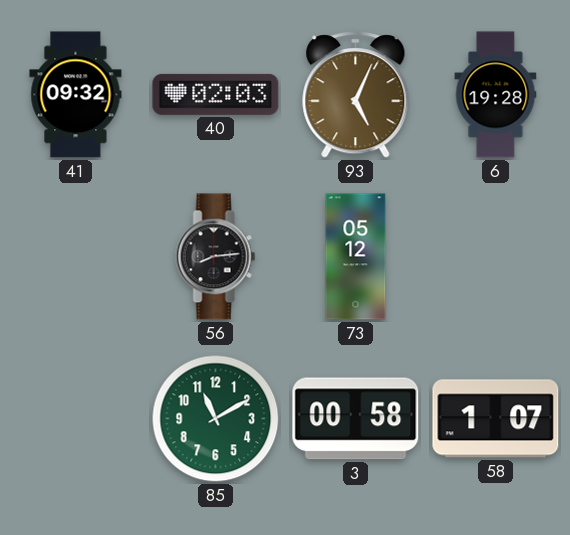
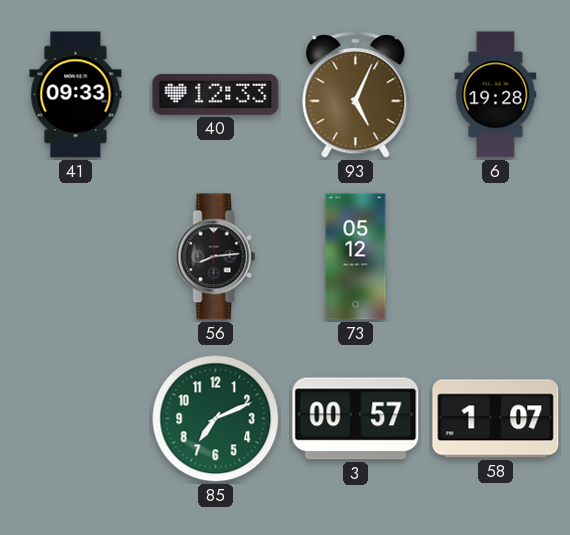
41: 09:32 -> 09:33 (76, 95)
40: 02:03 -> 12:33 (216, 94)
85: 11:10 -> 7:11 (216, 419)
3: 00:58 -> 00:57 (356, 419)
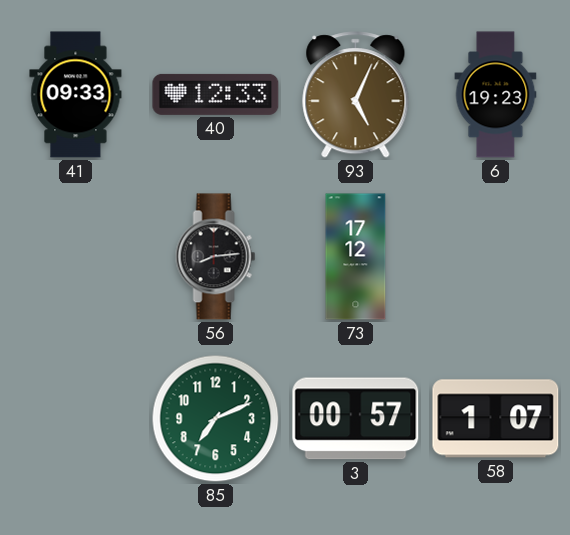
6: 19:28 -> 19:23 (496, 95)
73: 05:12 -> 17:12 (356, 257)
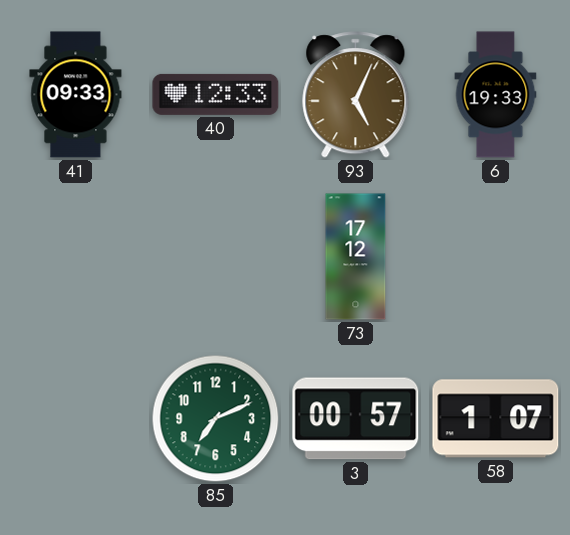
6: 19:23 -> 19:33 (496, 95)
56: 8:14 -> none (216, 257)
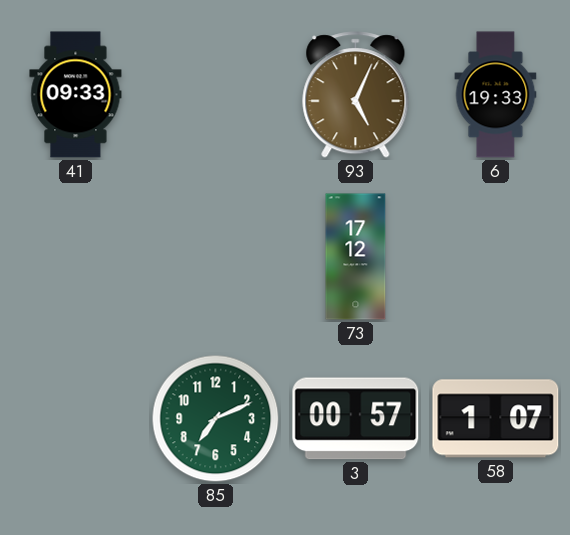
40: 12:33 -> none (216, 94)
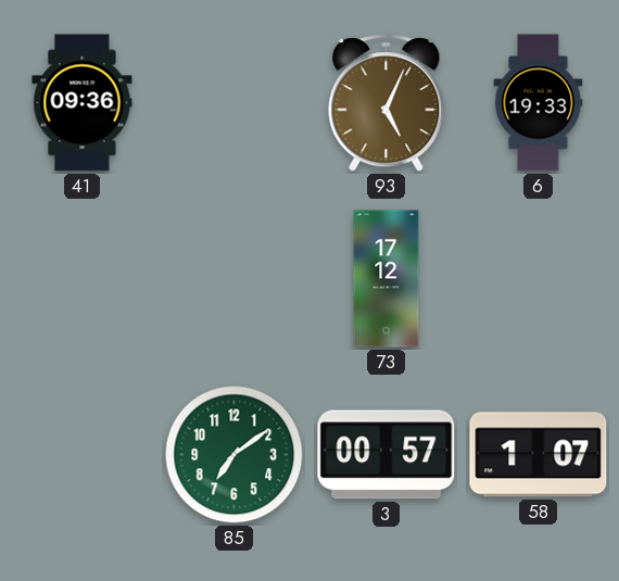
41: 09:33 -> 09:36 (83, 103)
85: 7:11 -> 7:09 (235, 455)
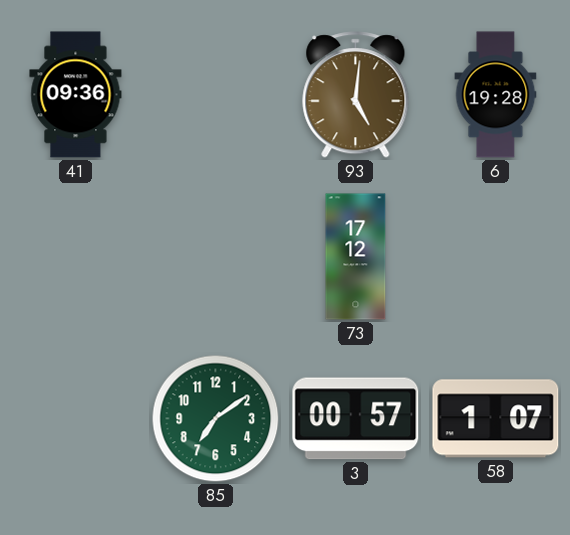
93: 5:04 -> 5:01 (356, 95)
6: 19:33 -> 19:28 (496, 95)
